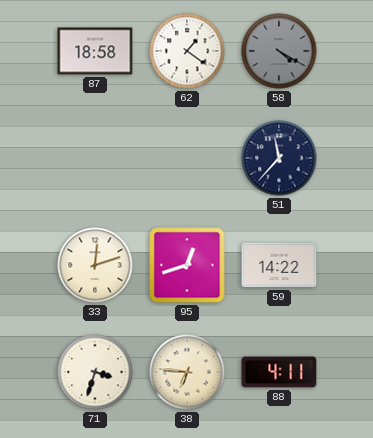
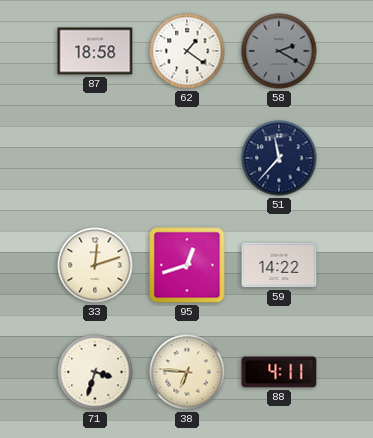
58: 4:20 -> 2:20 (279, 51)
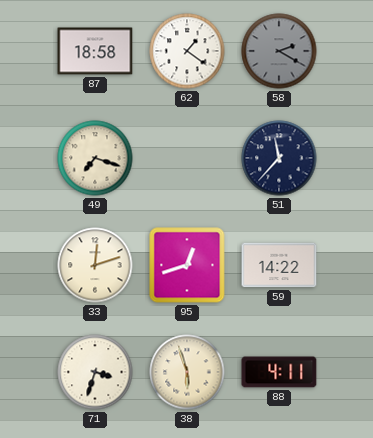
49: none -> 7:18 (95, 158)
38: 6:46 -> 5:57 (187, 372)
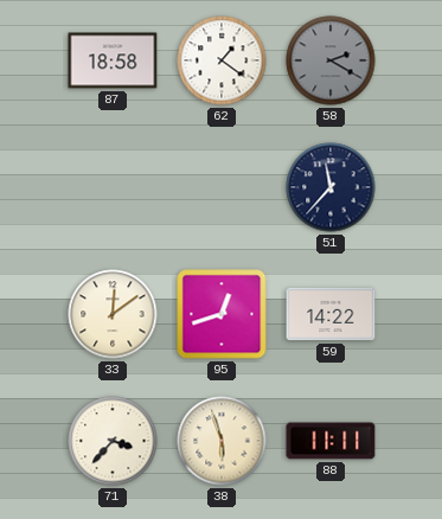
49: 7:18 -> none (95, 158)
33: 12:12 -> 12:09 (113, 314)
71: 3:33 -> 3:37 (113, 441)
88: 4:11 -> 11:11 (331, 441)
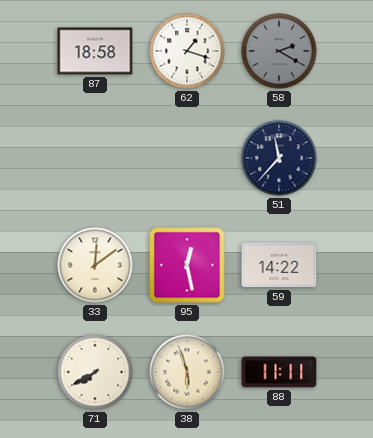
62: 1:21 -> 1:18 (187, 51)
95: 12:42 -> 12:28 (187, 265)
71: 3:37 -> 7:40 (95, 372)
